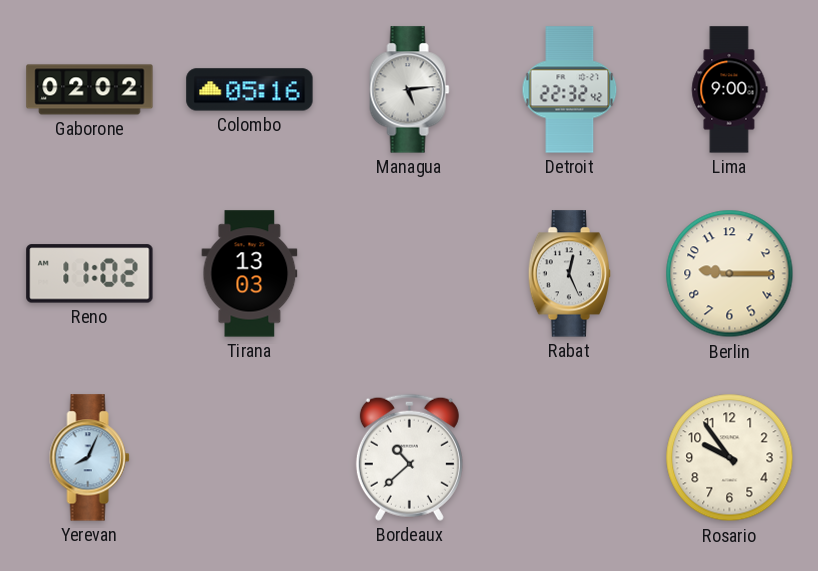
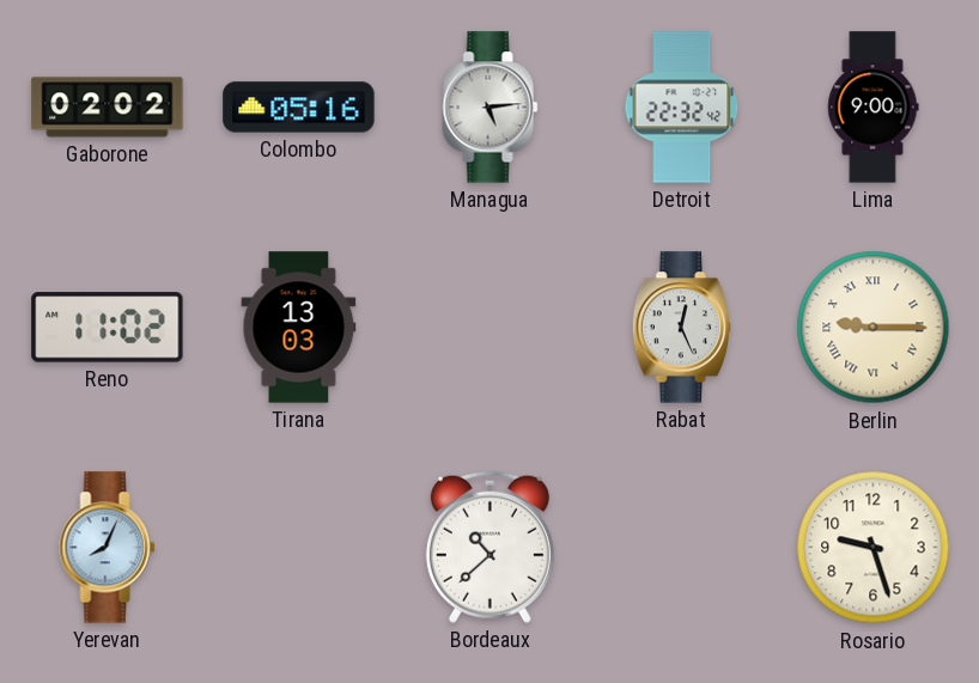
Berlin numerals: Arabic -> Roman (874, 328)
Rosario: 9:54 -> 9:27 (874, 548)
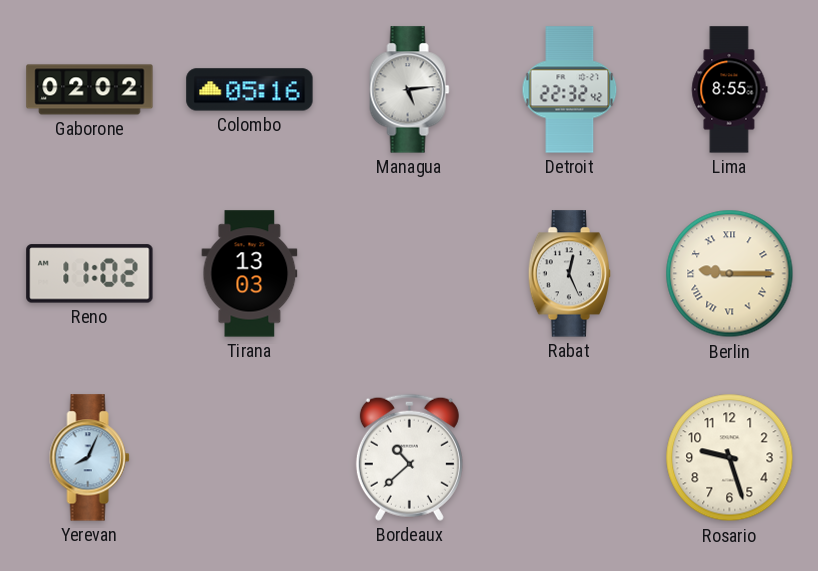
Lima: 9:00 -> 8:55 (730, 90)
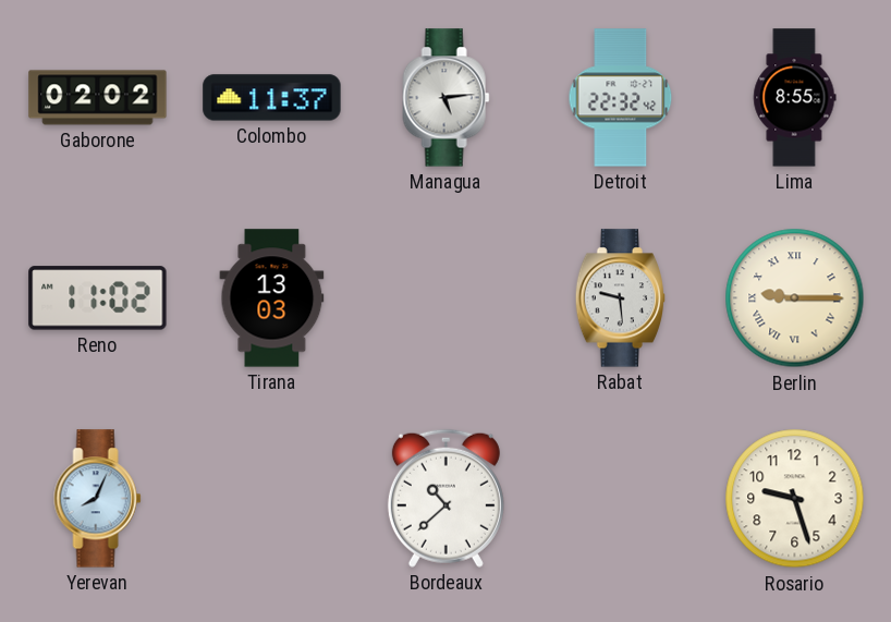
Colombo: 05:16 -> 11:37 (272, 98)
Rabat: 12:26 -> 9:29 (621, 298)
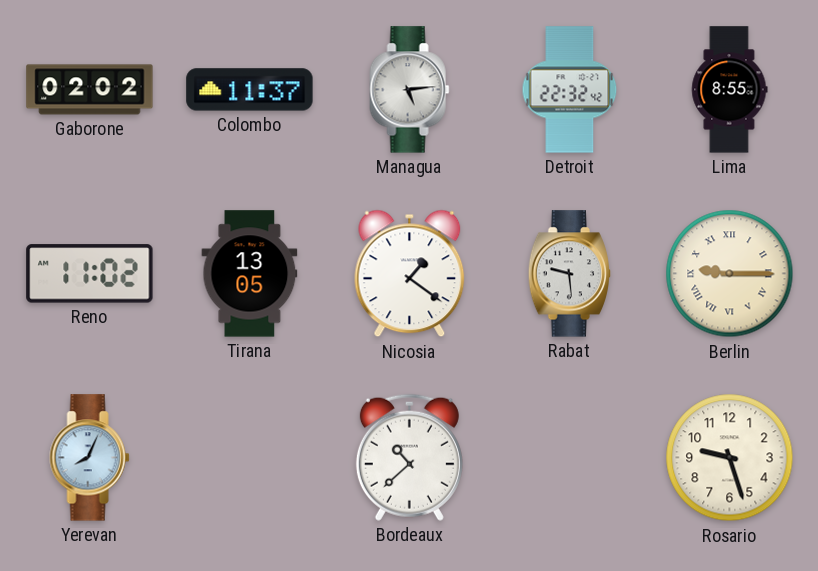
Tirana: 13:03 -> 13:05 (250, 274)
Nicosia: none -> 1:21 (410, 274)
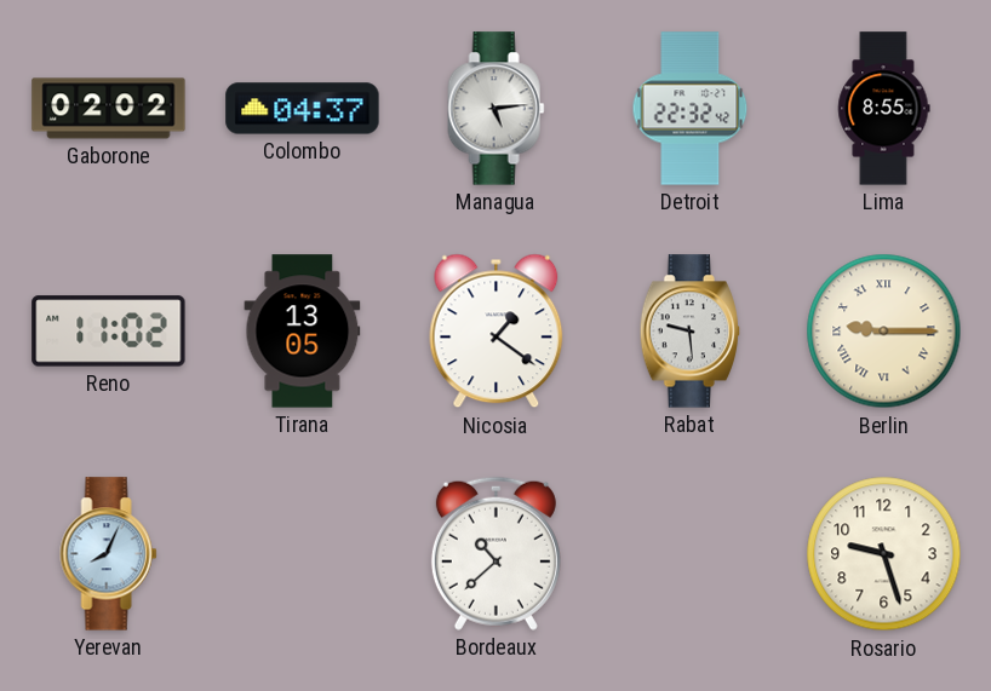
Colombo: 11:37 -> 04:37 (303, 109)
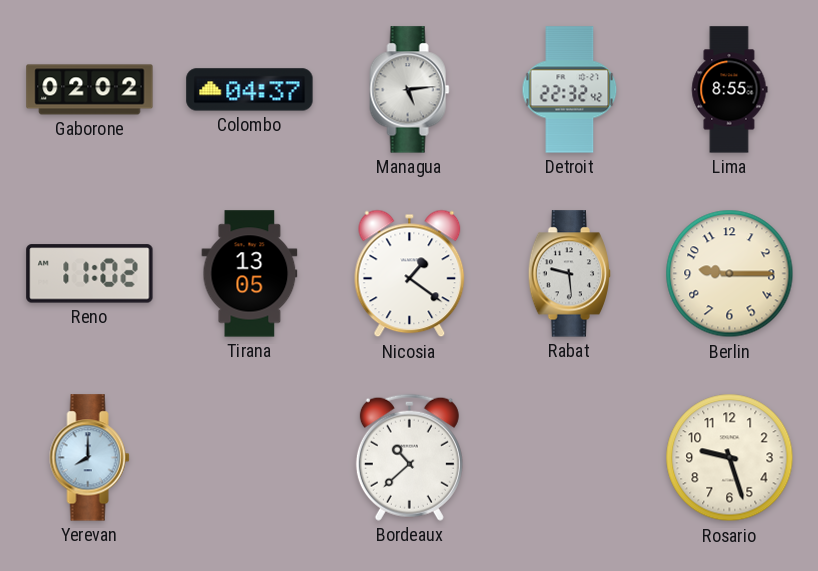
Berlin numerals: Roman -> Arabic (730, 274)
Yerevan: 8:04 -> 8:00 (90, 458)
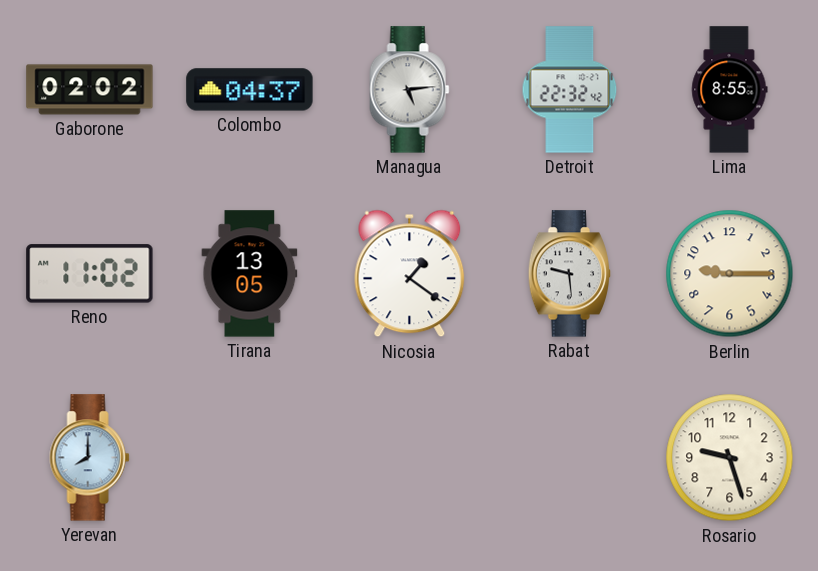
Bordeaux: 10:38 -> none (409, 457)
